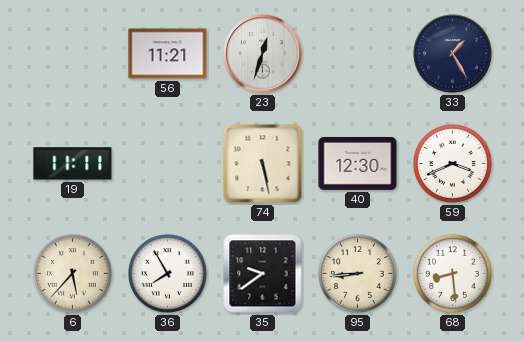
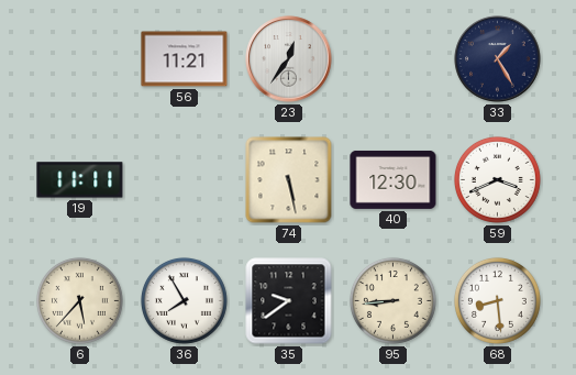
23: 12:33 -> 12:36 (289, 59)
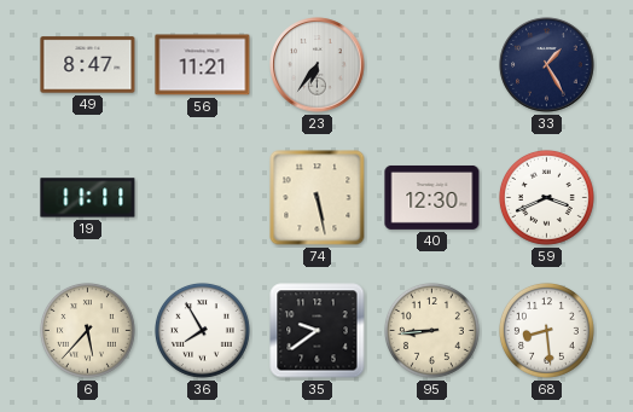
49: none -> 8:47 (88, 65)
23: 12:36 -> 6:36 (318, 65)
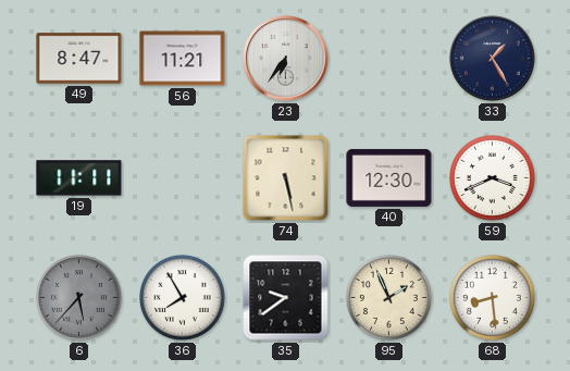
6 dial: cream -> grey (78, 297)
95: 8:44 -> 1:56 (388, 297)
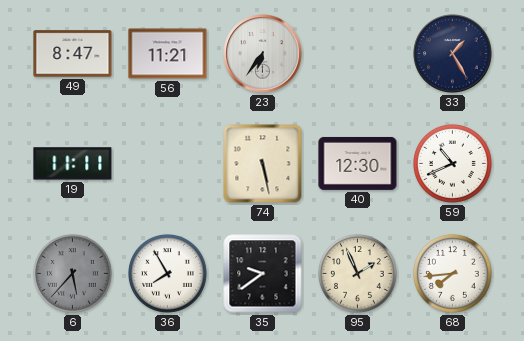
59: 3:41 -> 10:41 (452, 163)
68: 8:29 -> 7:44 (452, 273)
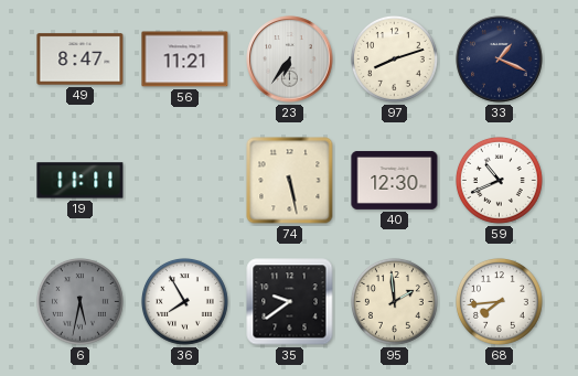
97: none -> 8:12 (394, 58)
33: 1:25 -> 1:19 (500, 60)
6: 5:37 -> 5:32 (79, 301)
95: 1:56 -> 1:59 (394, 301)
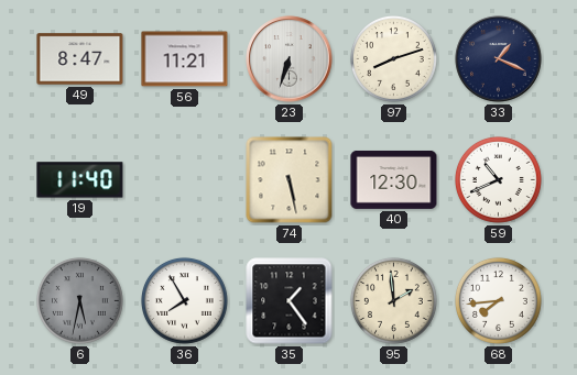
23: 6:36 -> 6:33 (290, 59)
19: 11:11 -> 11:40 (80, 180)
35: 9:39 -> 1:24 (290, 301)
